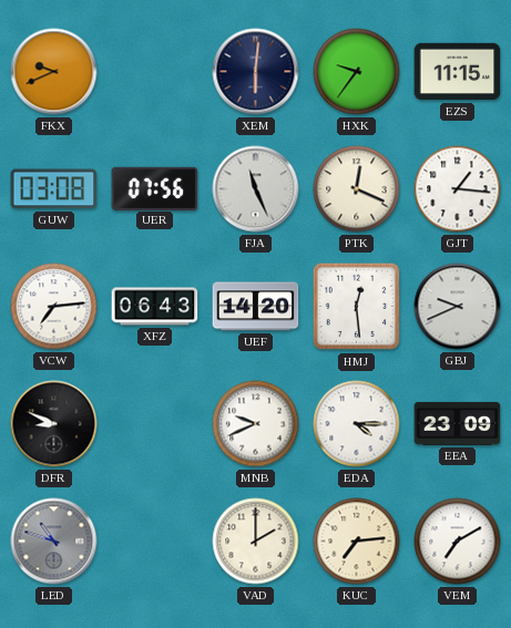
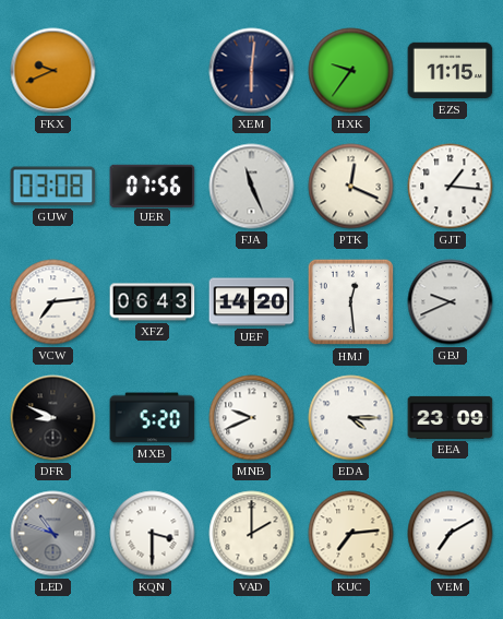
MXB: none -> 5:20 (153, 418)
KQN: none -> 3:30 (153, 534)
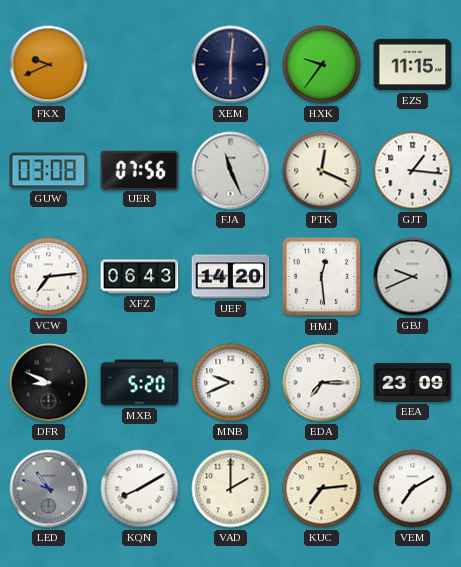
EDA: 4:15 -> 7:15 (322, 383)
KQN: 3:30 -> 8:10 (140, 489)
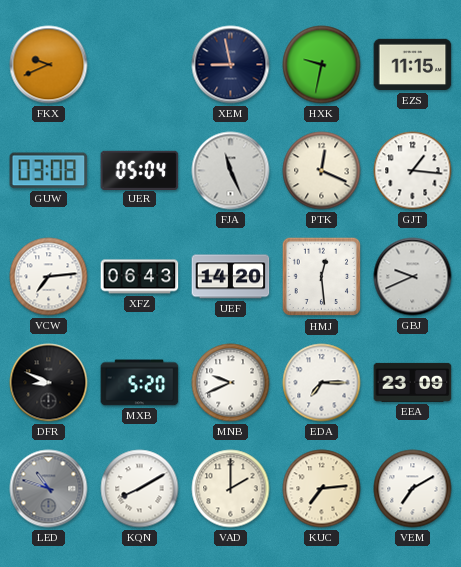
XEM: 6:01 -> 8:58 (231, 65)
HXK: 9:36 -> 9:32 (322, 65)
UER: 07:56 -> 05:04 (140, 170)
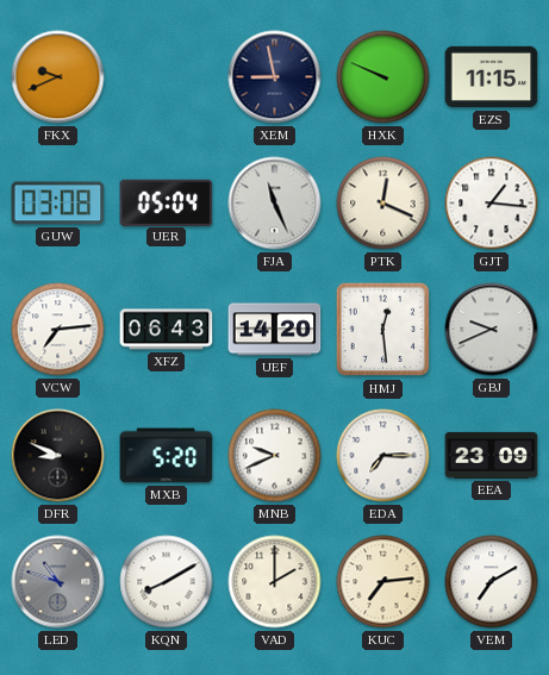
HXK: 9:32 -> 9:49 (383, 77)
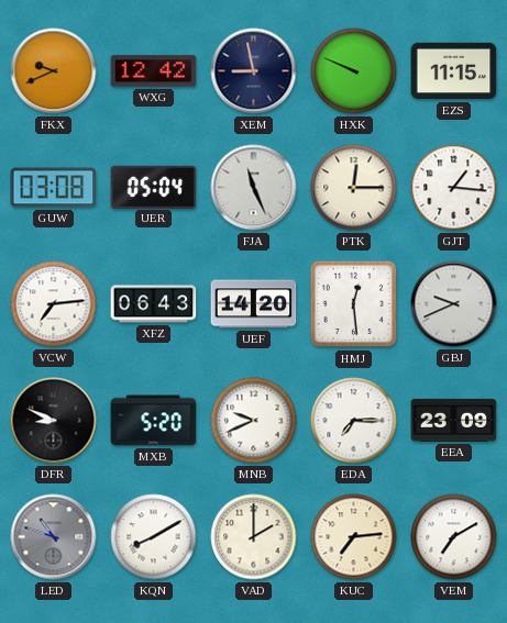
WXG: none -> 12:42 (154, 71)
PTK: 12:19 -> 12:15 (354, 188)
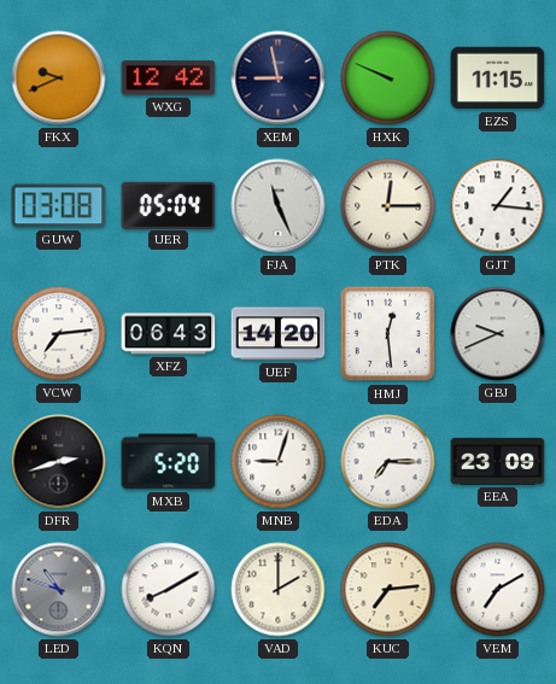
DFR: 8:49 -> 2:42 (59, 462)
MNB: 9:41 -> 9:03 (279, 462)
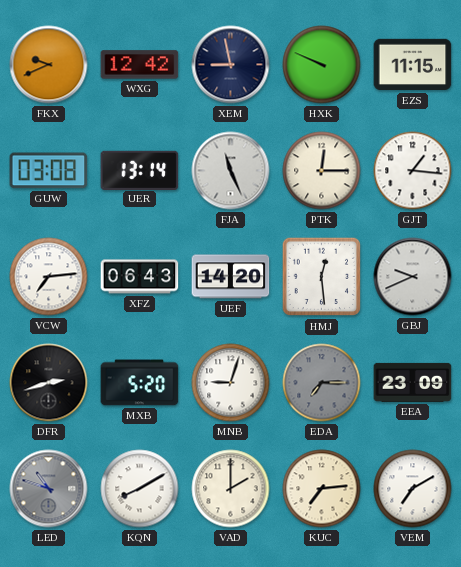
UER: 05:04 -> 13:14 (140, 170)
EDA dial: white -> grey (322, 383)
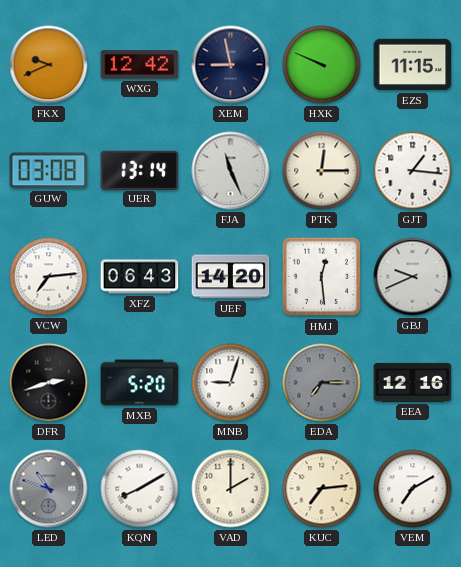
EEA: 23:09 -> 12:16 (413, 382)
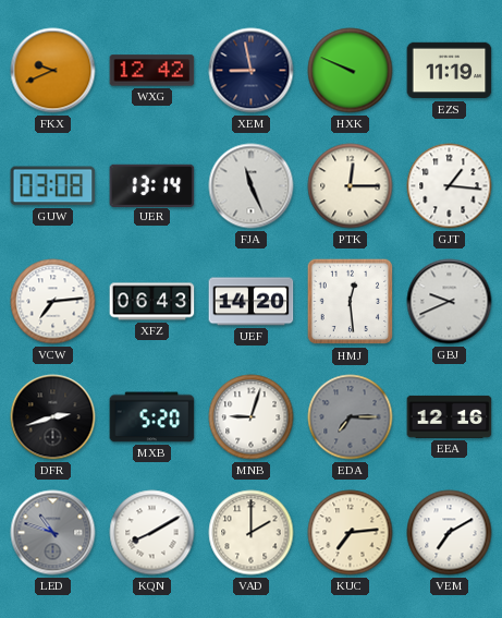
EZS: 11:15 -> 11:19 (450, 71)
